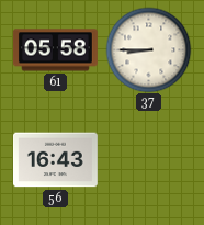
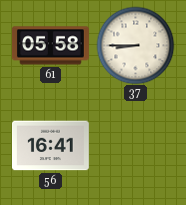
56: 16:43 -> 16:41 (50, 146)
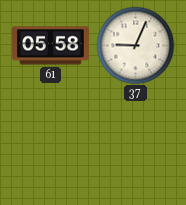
37: 8:45 -> 9:04 (135, 45)
56: 16:41 -> none (50, 146)
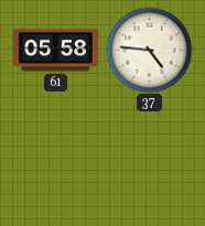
37: 9:04 -> 4:46 (149, 50)
